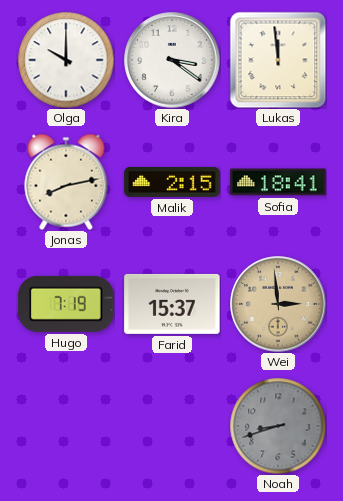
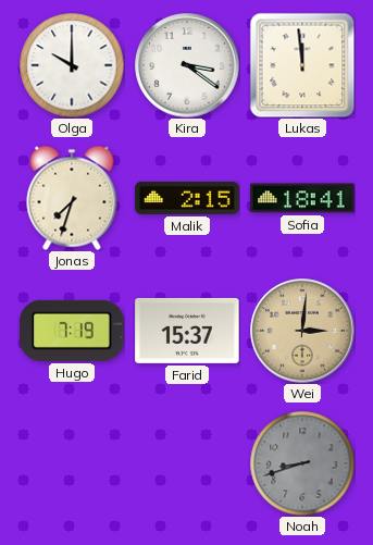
Jonas: 8:13 -> 7:33 (72, 198)
Wei: 2:59 -> 3:01 (302, 331)
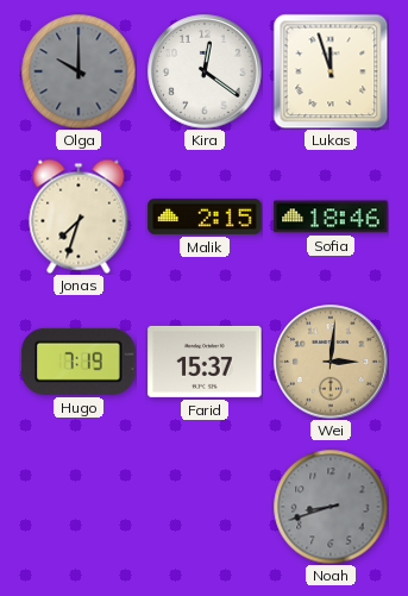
Olga dial: white -> grey (79, 71)
Kira: 3:21 -> 12:21 (205, 71)
Lukas: 11:59 -> 11:57 (331, 71)
Sofia: 18:41 -> 18:46 (331, 217)
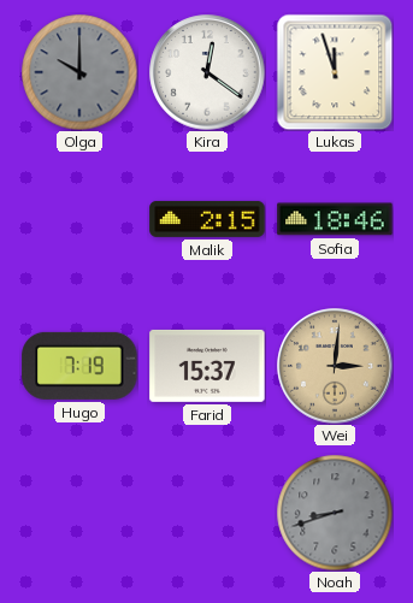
Jonas: 7:33 -> none (79, 217)
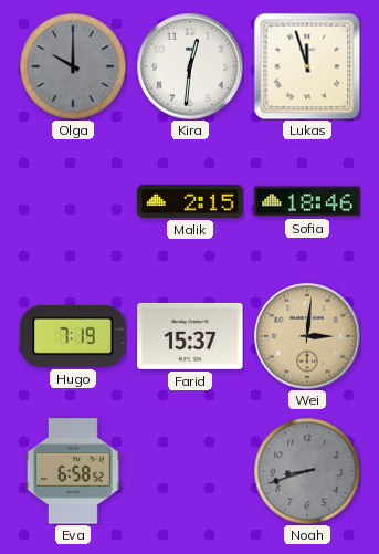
Kira: 12:21 -> 12:31 (190, 66)
Eva: none -> 6:58 (73, 471)
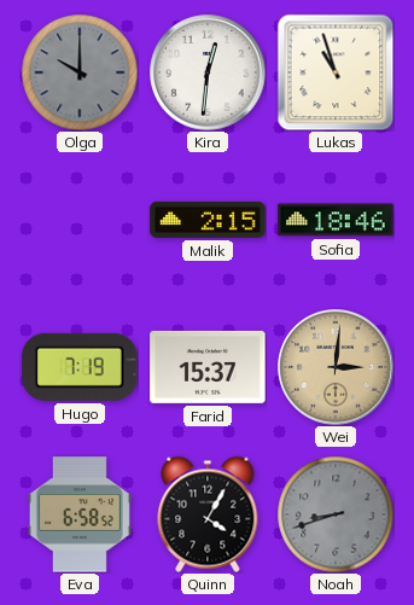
Lukas: 11:57 -> 10:57 (336, 72)
Quinn: none -> 4:05 (208, 514)
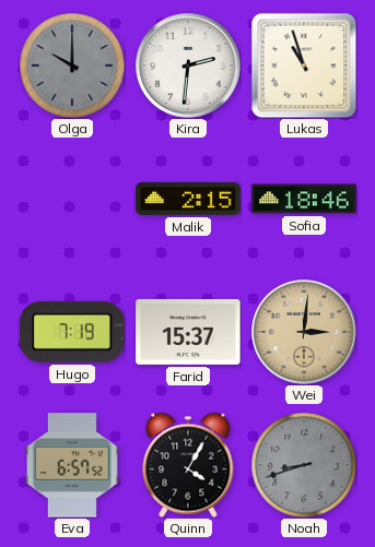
Kira: 12:31 -> 2:31 (188, 66)
Eva: 6:58 -> 6:57 (72, 465)
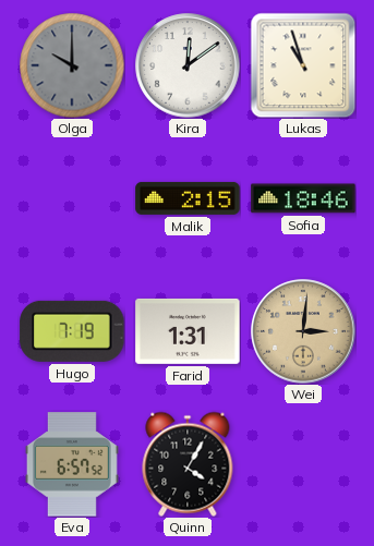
Kira: 2:31 -> 12:09 (188, 65)
Farid: 15:37 -> 1:31 (188, 331)
Noah: 8:42 -> none (304, 465)
